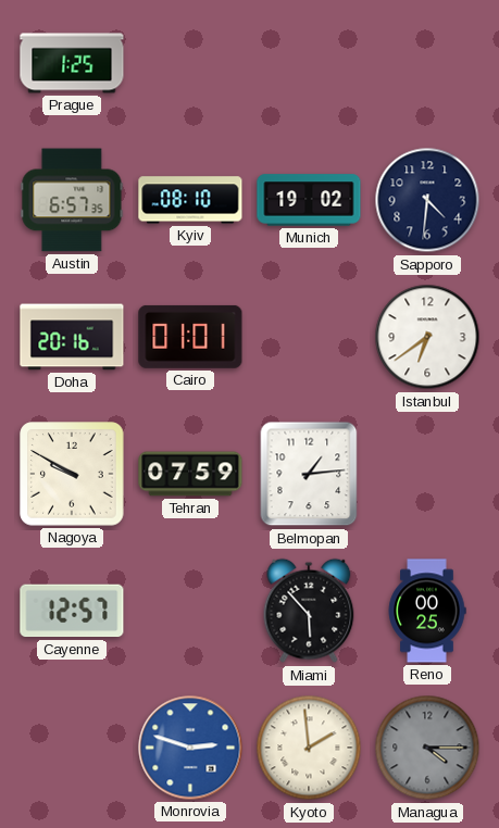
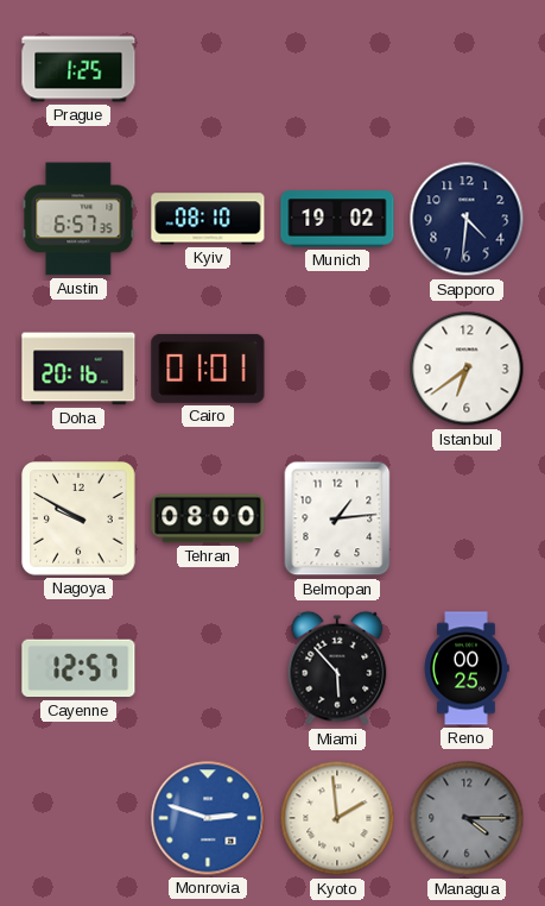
Tehran: 07:59 -> 08:00 (208, 518)
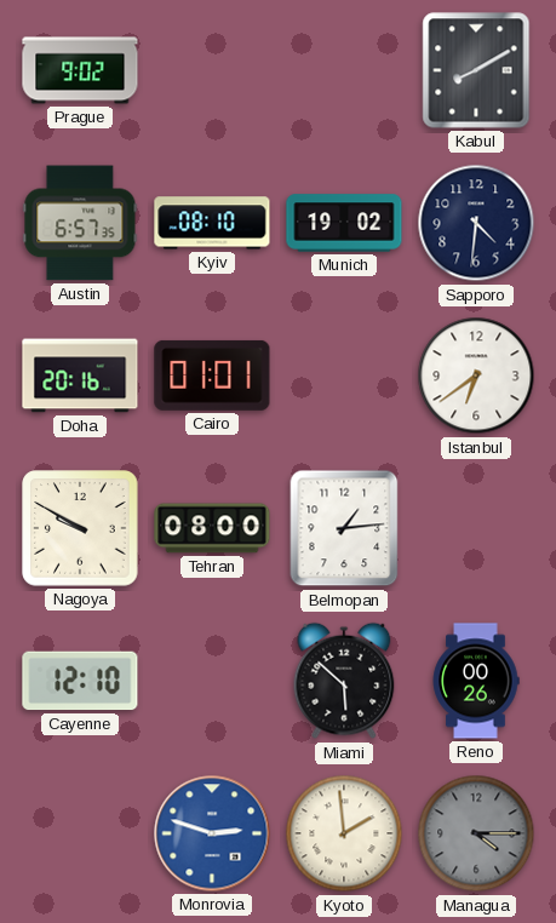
Prague: 1:25 -> 9:02 (80, 70)
Kabul: none -> 8:10 (476, 70)
Cayenne: 12:57 -> 12:10 (80, 681)
Miami: 5:53 -> 5:52 (344, 681)
Reno: 00:25 -> 00:26 (476, 681)
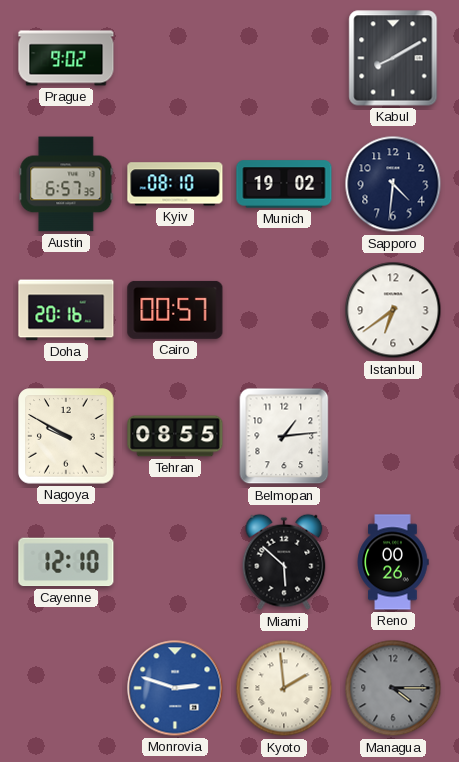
Cairo: 01:01 -> 00:57 (175, 310)
Tehran: 08:00 -> 08:55 (175, 436)
